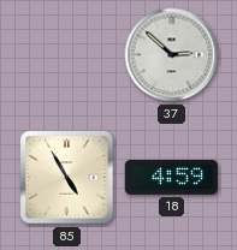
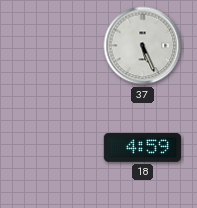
37: 2:52 -> 5:26 (143, 46)
85: 4:55 -> none (67, 178)
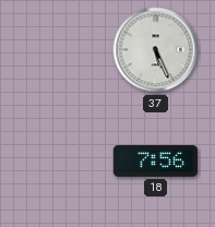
18: 4:59 -> 7:56 (155, 160)
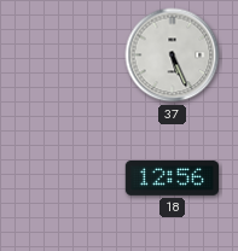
18: 7:56 -> 12:56 (172, 177)
